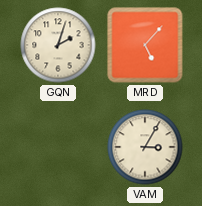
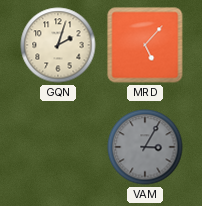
VAM dial: cream -> grey (145, 147)
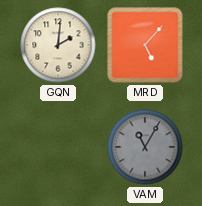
GQN: 2:03 -> 2:01 (58, 45)
VAM: 3:05 -> 11:05 (145, 147)
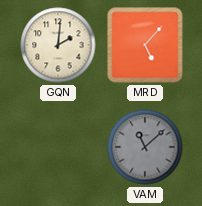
VAM: 11:05 -> 11:08 (145, 147)
